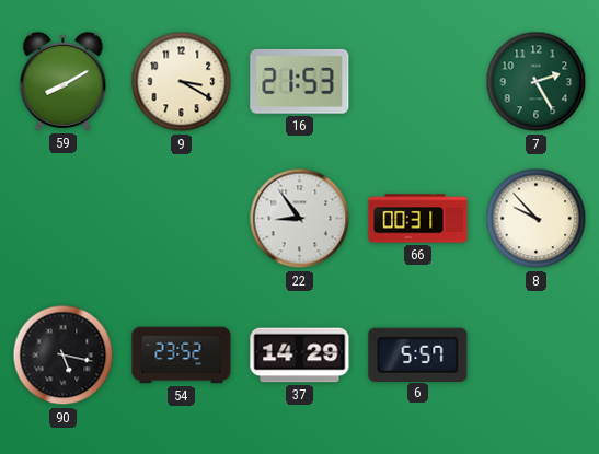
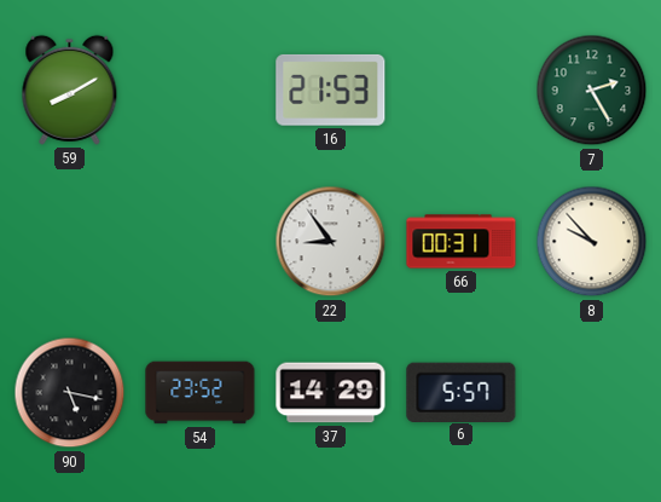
9: 3:20 -> none (182, 82)
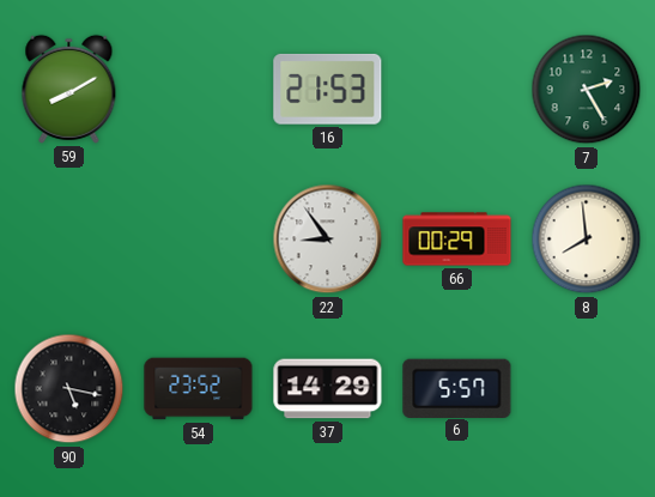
66: 00:31 -> 00:29 (457, 240)
8: 9:53 -> 7:59 (587, 240)
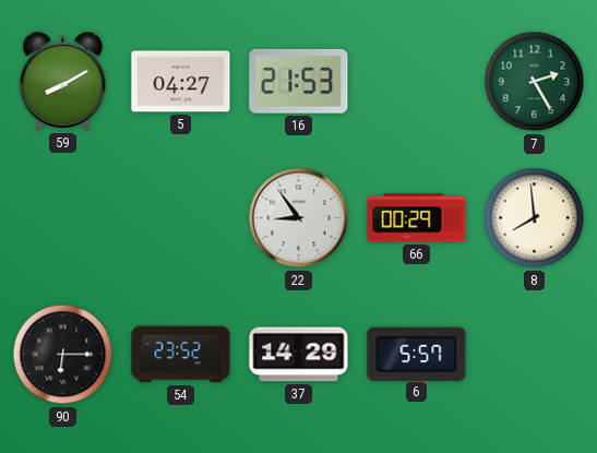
5: none -> 04:27 (181, 82)
90: 5:17 -> 6:15 (63, 355)
